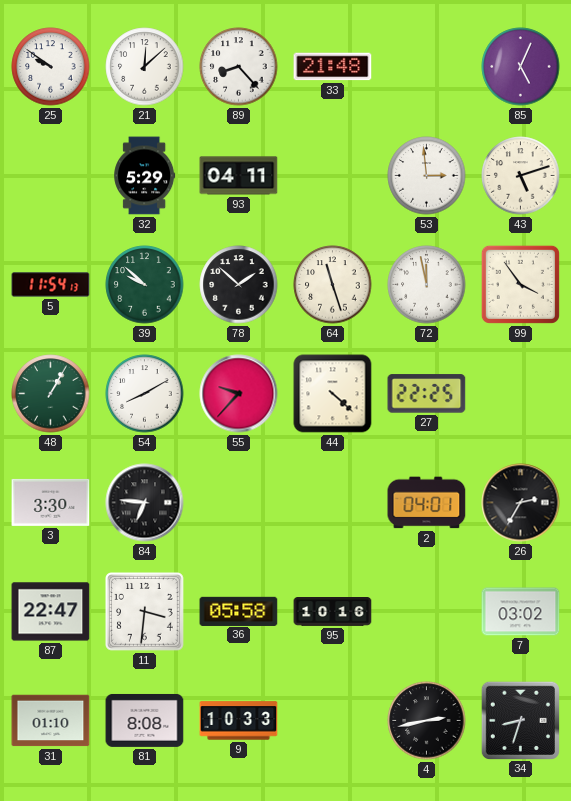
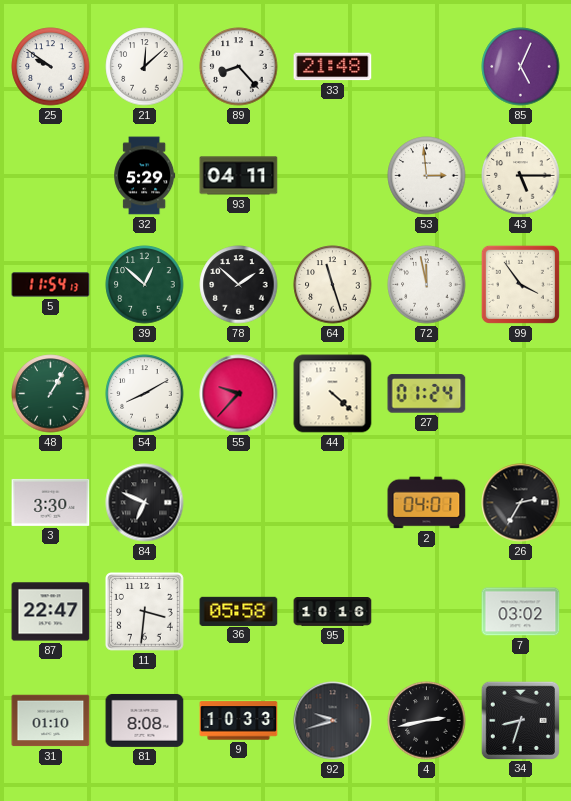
43: 5:12 -> 5:15 (521, 176)
39: 9:52 -> 12:52 (145, 285)
27: 22:25 -> 01:24 (427, 394)
84: 6:46 -> 6:49 (145, 503)
92: none -> 9:42 (333, 721)
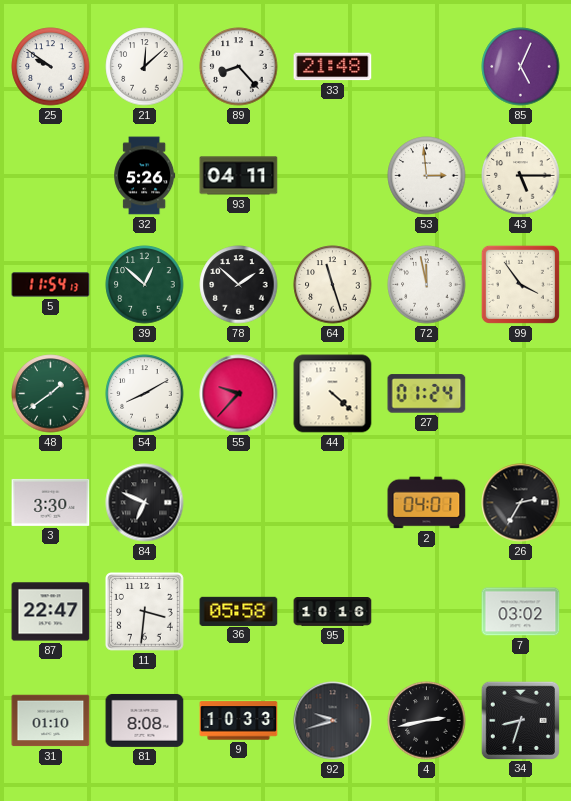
32: 5:29 -> 5:26 (145, 176)
48: 1:05 -> 1:39 (51, 394)
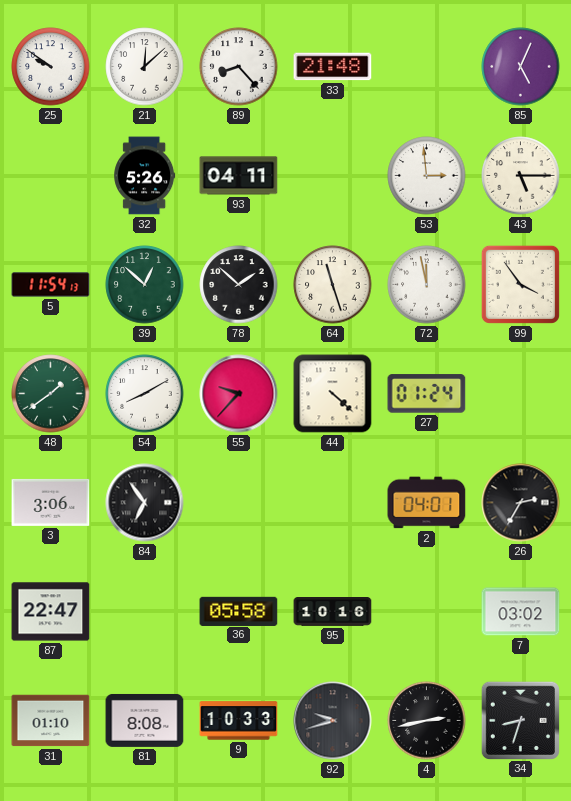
3: 3:30 -> 3:06 (51, 502)
84: 6:49 -> 6:54 (145, 503)
11: 3:31 -> none (145, 612)
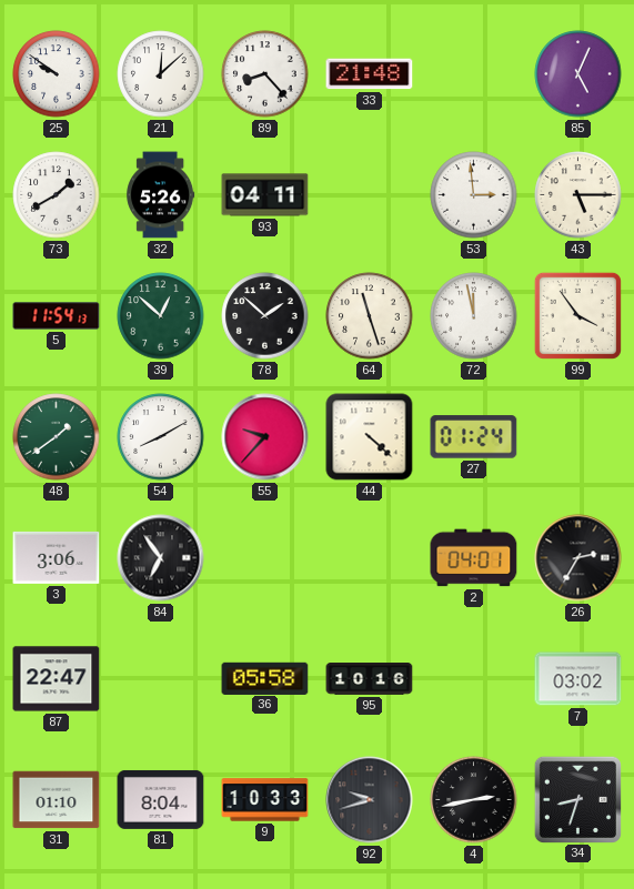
73: none -> 1:40 (57, 195)
81: 8:08 -> 8:04 (161, 799)
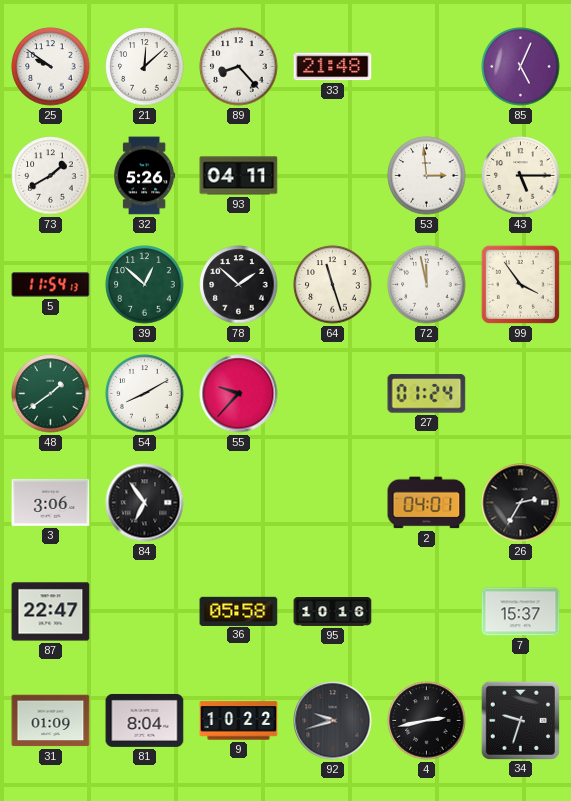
44: 4:22 -> none (370, 437)
7: 03:02 -> 15:37 (521, 612)
31: 01:10 -> 01:09 (51, 721)
9: 10:33 -> 10:22 (239, 721)
34: 8:33 -> 9:33 (520, 720)
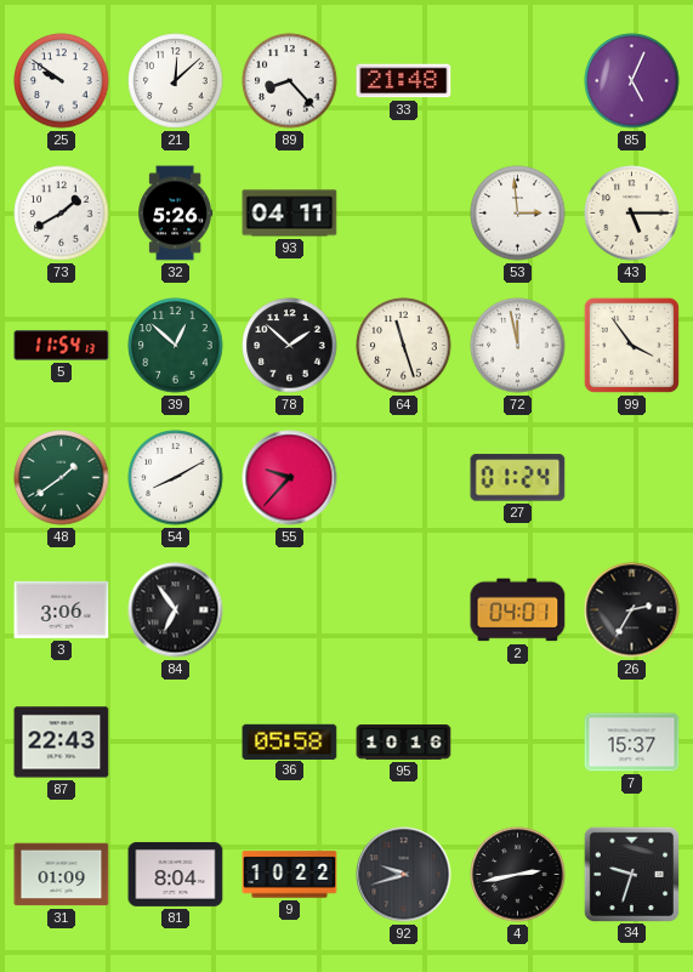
87: 22:47 -> 22:43 (62, 743)
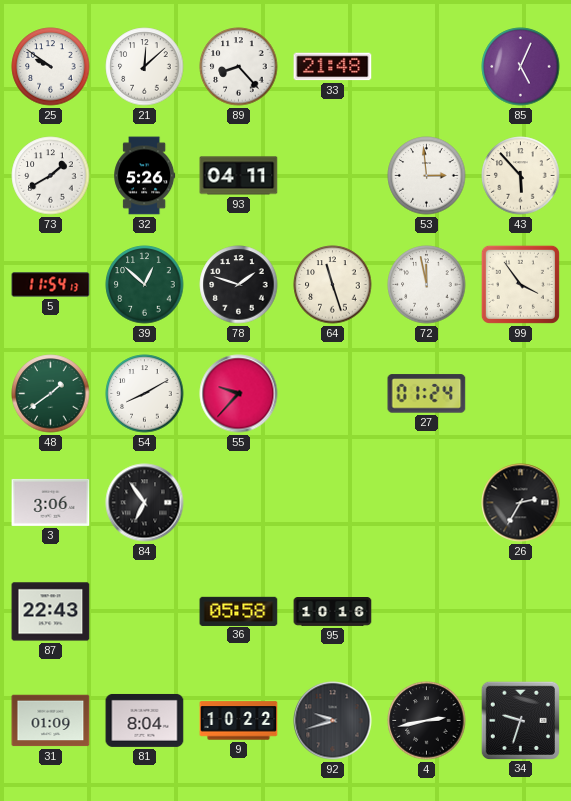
43: 5:15 -> 5:53 (521, 176)
78: 1:52 -> 1:48 (239, 285)
2: 04:01 -> none (518, 610)
7: 15:37 -> none (632, 743)
